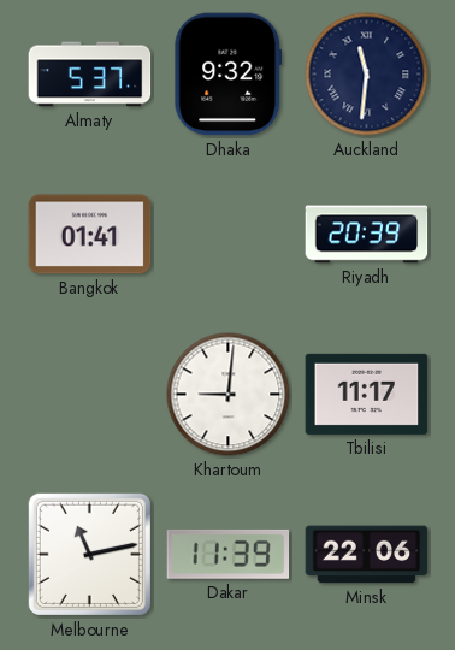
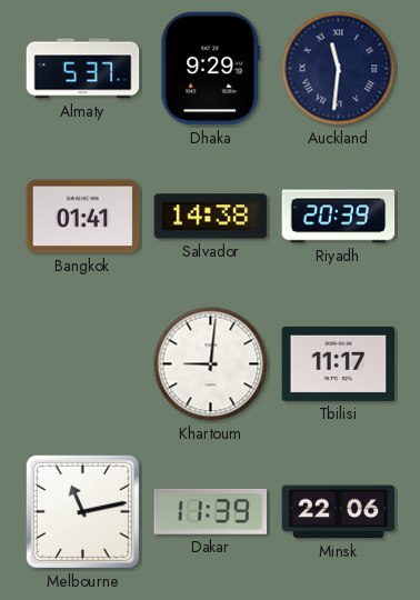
Dhaka: 9:32 -> 9:29 (211, 69)
Salvador: none -> 14:38 (211, 217)
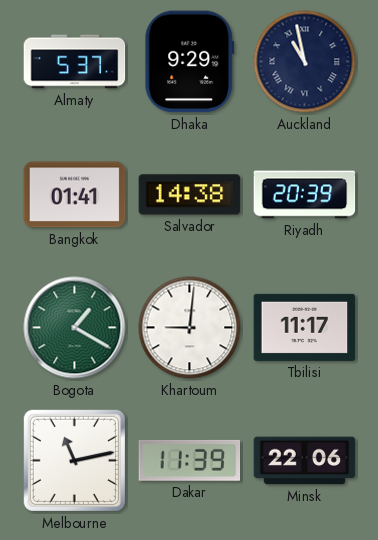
Auckland: 11:31 -> 10:58 (305, 62)
Bogota: none -> 1:20 (75, 328)
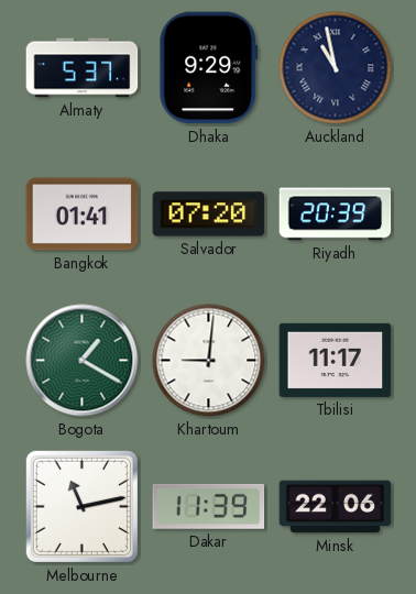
Salvador: 14:38 -> 07:20 (209, 215)
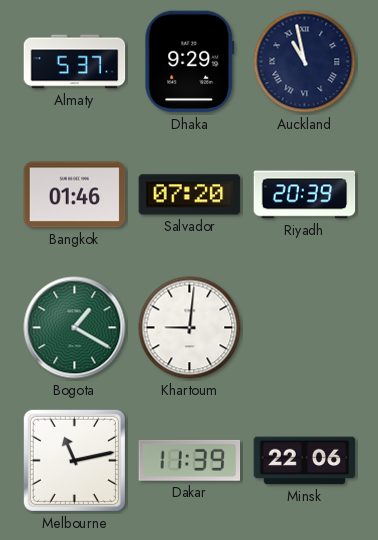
Bangkok: 01:41 -> 01:46 (75, 195)
Tbilisi: 11:17 -> none (336, 360)
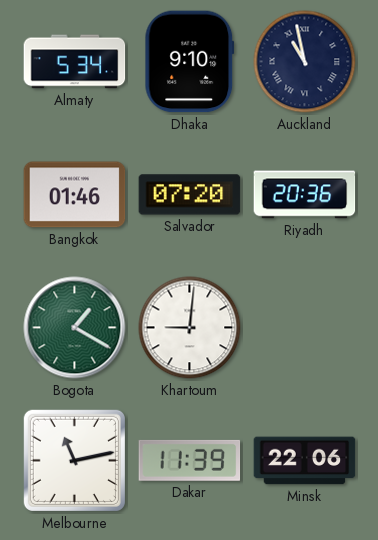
Almaty: 5:37 -> 5:34 (75, 62)
Dhaka: 9:29 -> 9:10 (190, 62)
Riyadh: 20:39 -> 20:36 (305, 195)
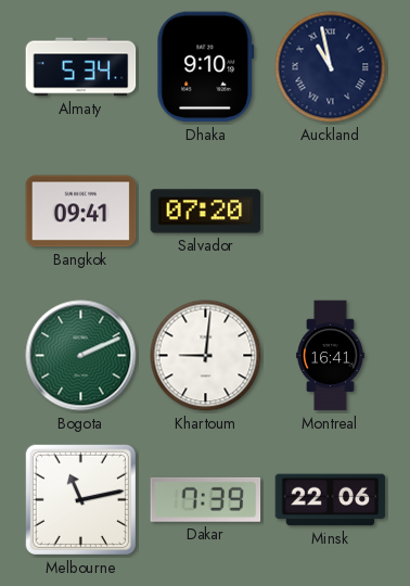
Bangkok: 01:46 -> 09:41 (81, 212)
Riyadh: 20:36 -> none (305, 195)
Bogota: 1:20 -> 2:11 (81, 356)
Montreal: none -> 16:41 (331, 356)
Dakar: 11:39 -> 7:39 (206, 499)
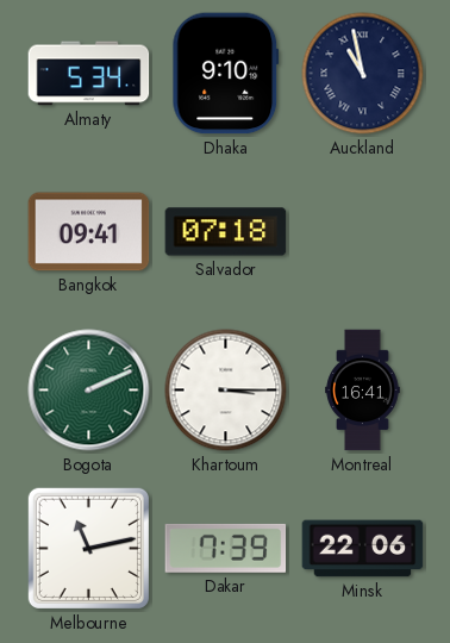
Salvador: 07:20 -> 07:18 (226, 232)
Khartoum: 9:01 -> 3:15 (226, 391)
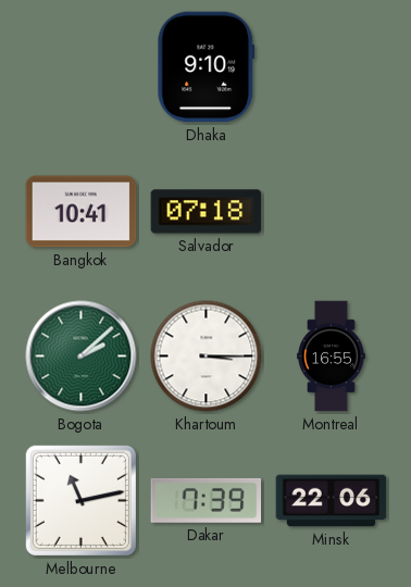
Almaty: 5:34 -> none (89, 74)
Auckland: 10:58 -> none (363, 74)
Bangkok: 09:41 -> 10:41 (82, 212)
Bogota: 2:11 -> 2:08 (82, 357)
Montreal: 16:41 -> 16:55 (332, 357)
